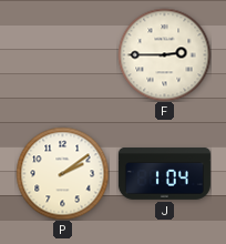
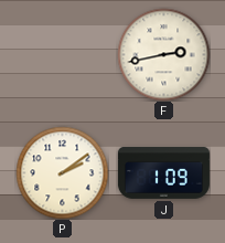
F: 2:45 -> 2:43 (163, 54)
J: 1:04 -> 1:09 (163, 172)
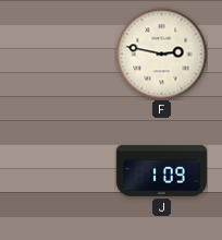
F: 2:43 -> 2:47 (161, 53)
P: 2:09 -> none (62, 172)
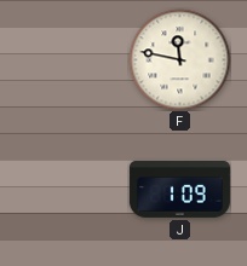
F: 2:47 -> 11:47 (179, 59)
